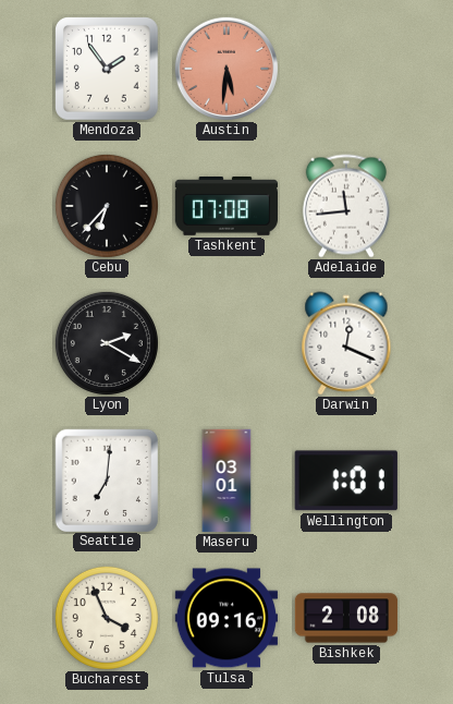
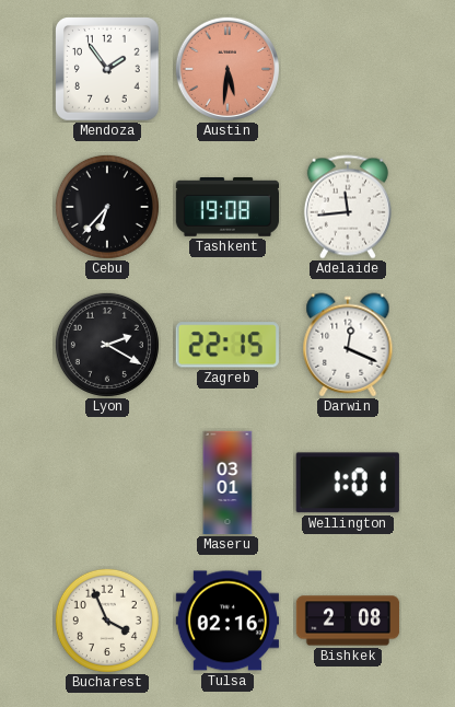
Tashkent: 07:08 -> 19:08 (226, 208)
Zagreb: none -> 22:15 (227, 345)
Seattle: 7:01 -> none (106, 480)
Tulsa: 09:16 -> 02:16 (226, 621)
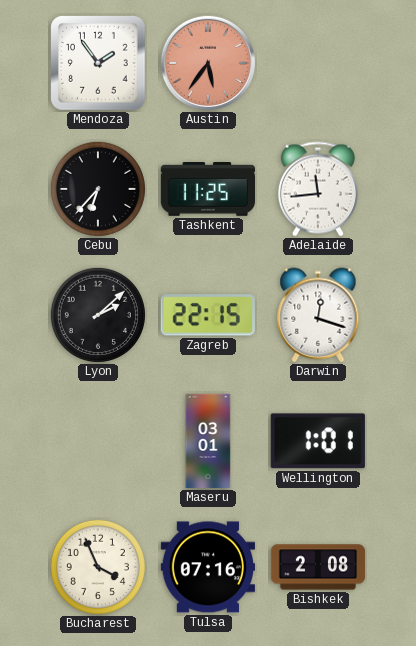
Austin: 5:31 -> 5:36 (207, 62)
Tashkent: 19:08 -> 11:25 (207, 190)
Lyon: 2:20 -> 2:08 (98, 315)
Darwin: 12:19 -> 12:18 (318, 315)
Tulsa: 02:16 -> 07:16 (207, 567)
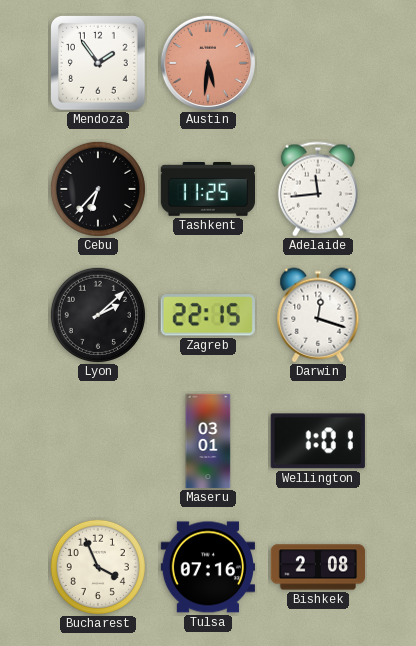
Austin: 5:36 -> 5:31 (207, 62)
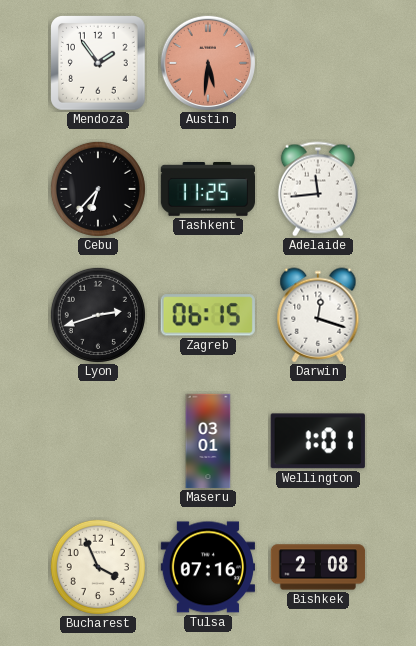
Lyon: 2:08 -> 2:42 (98, 315)
Zagreb: 22:15 -> 06:15 (208, 315)
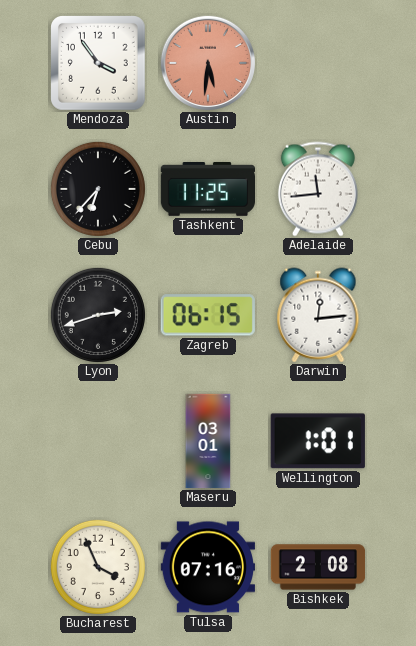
Mendoza: 1:54 -> 3:54 (99, 64)
Darwin: 12:18 -> 12:14 (318, 315)
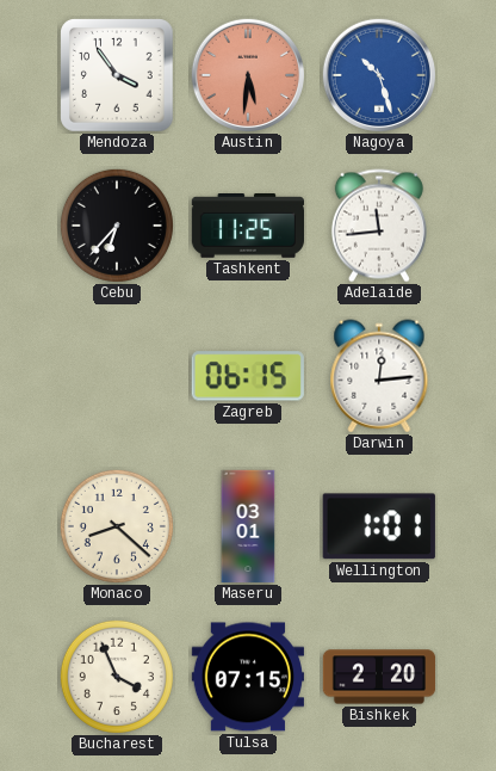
Nagoya: none -> 10:27 (378, 74)
Lyon: 2:42 -> none (98, 315)
Monaco: none -> 8:22 (117, 526)
Tulsa: 07:16 -> 07:15 (247, 677)
Bishkek: 2:08 -> 2:20 (379, 677)
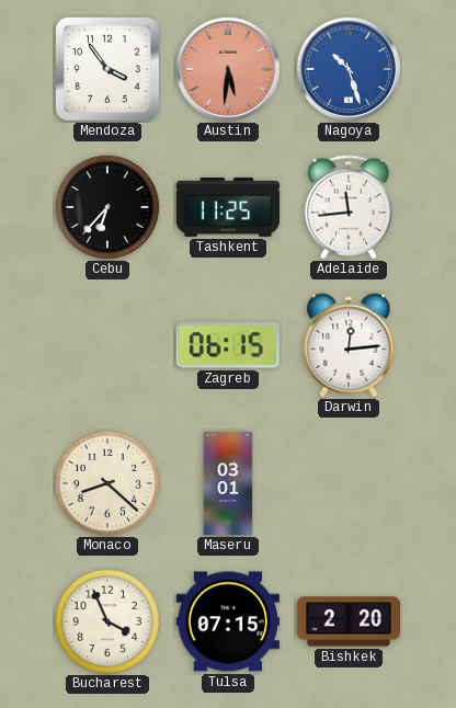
Wellington: 1:01 -> none (379, 526)
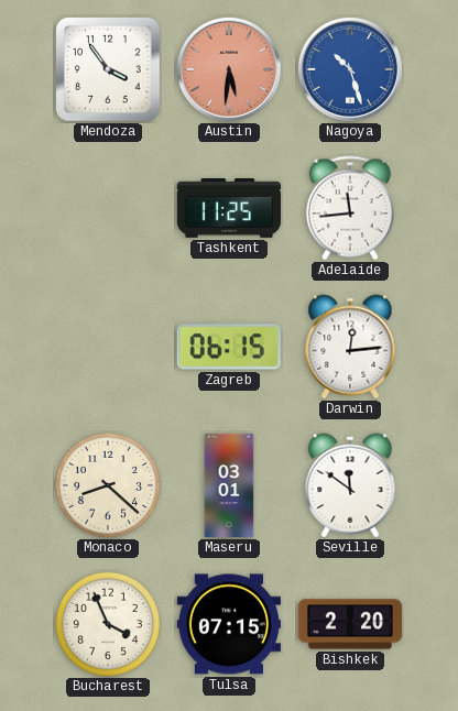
Cebu: 6:37 -> none (107, 207)
Seville: none -> 11:51 (350, 485)
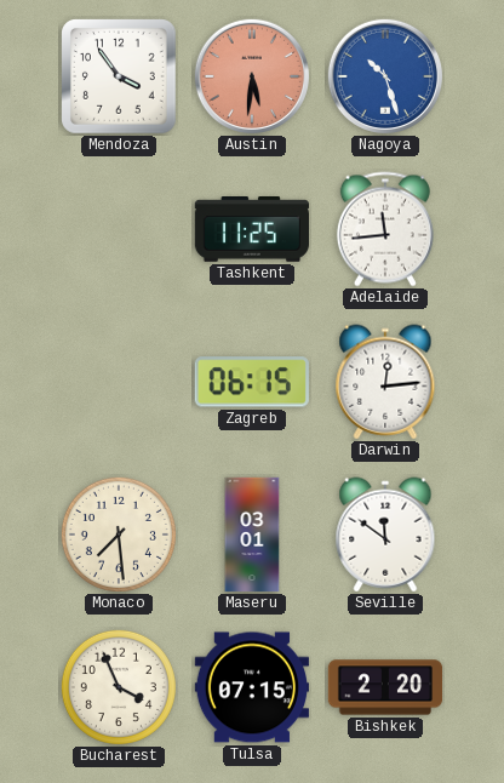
Monaco: 8:22 -> 7:29 (119, 535)
